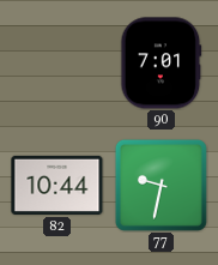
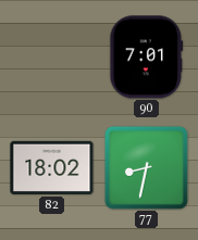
82: 10:44 -> 18:02 (52, 167)
77: 9:32 -> 8:32 (146, 167)
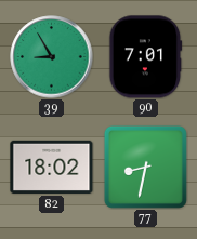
39: none -> 8:55 (52, 57)
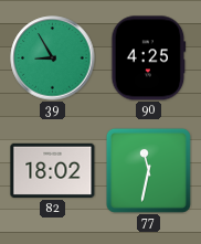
90: 7:01 -> 4:25 (149, 59)
77: 8:32 -> 11:32 (148, 170)
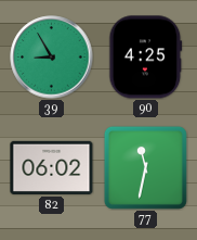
82: 18:02 -> 06:02 (52, 167)
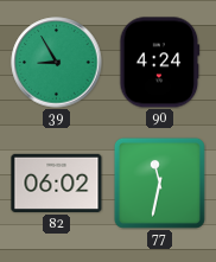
90: 4:25 -> 4:24 (160, 63)
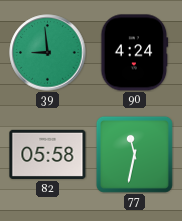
39: 8:55 -> 8:59 (48, 53)
82: 06:02 -> 05:58 (48, 154)
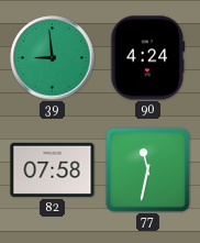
82: 05:58 -> 07:58 (53, 169)
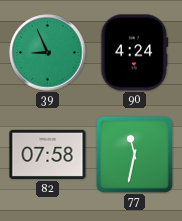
39: 8:59 -> 8:56 (48, 53)
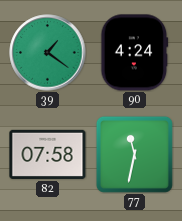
39: 8:56 -> 1:21 (48, 53)
